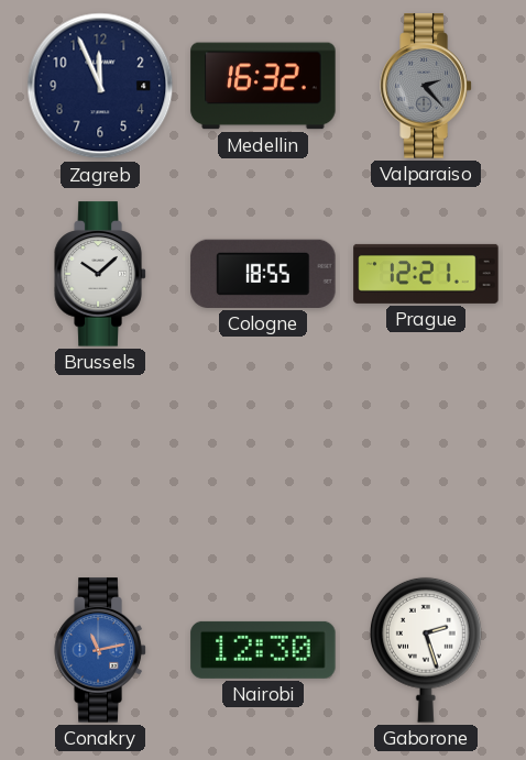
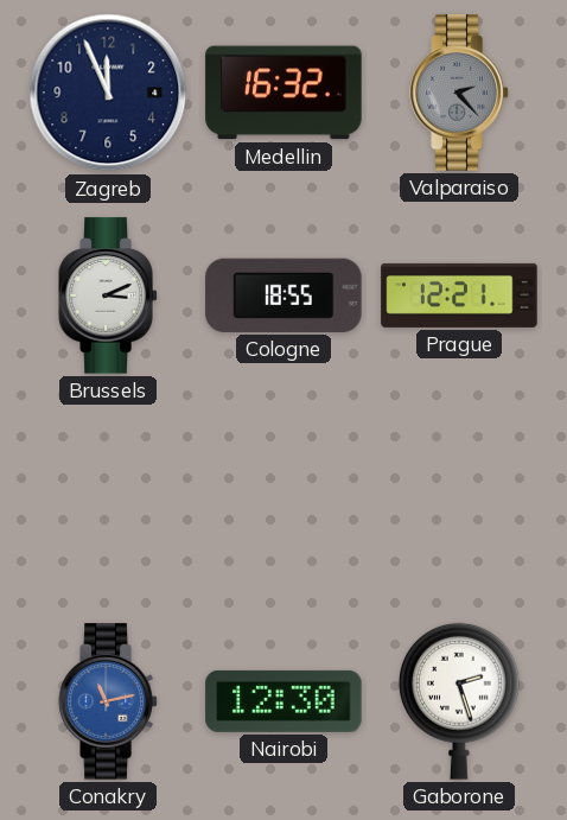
Brussels: 10:08 -> 3:11 (108, 295)
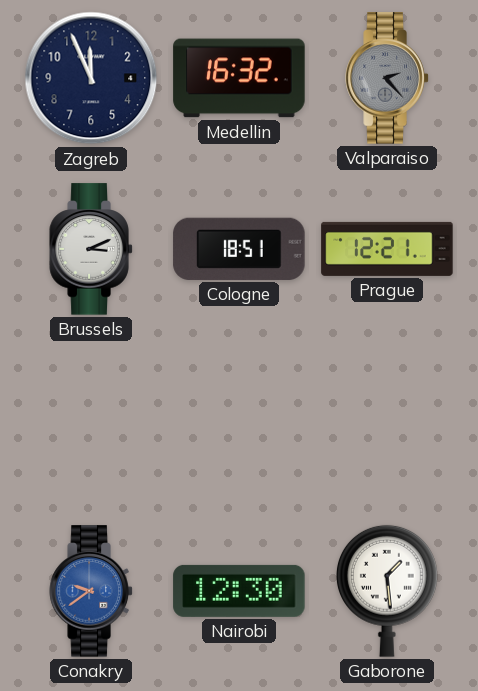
Cologne: 18:55 -> 18:51 (239, 249)
Conakry: 11:13 -> 9:39 (91, 591)
Gaborone: 2:27 -> 1:29 (387, 591)
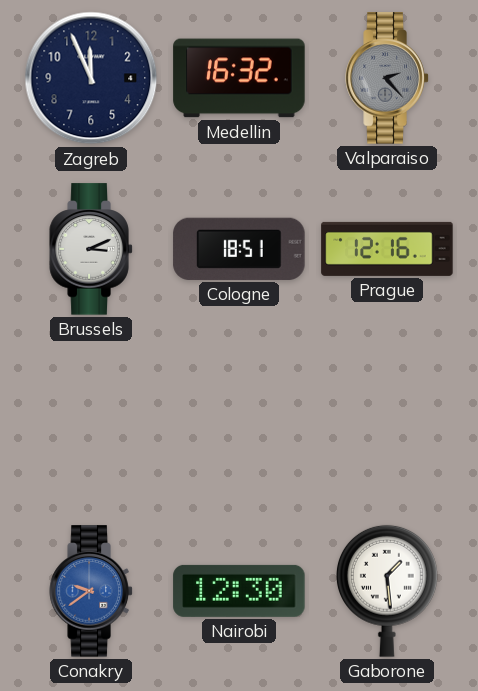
Prague: 12:21 -> 12:16 (387, 249)
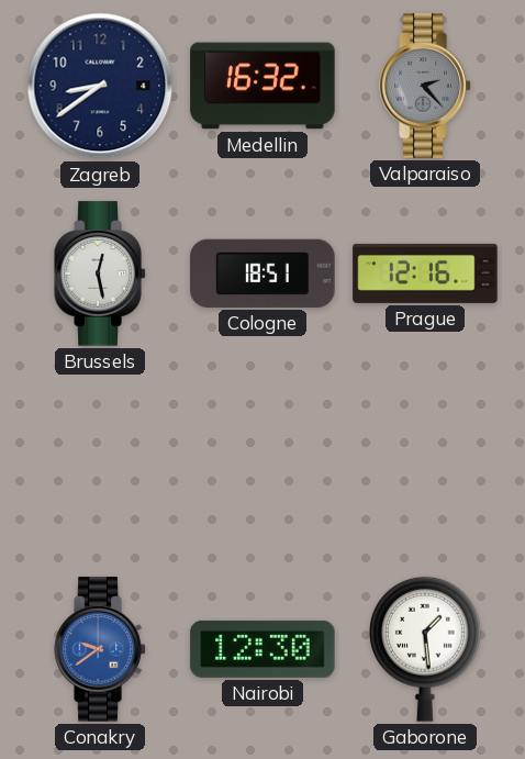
Zagreb: 11:56 -> 8:39 (100, 86)
Brussels: 3:11 -> 12:28 (100, 274)
